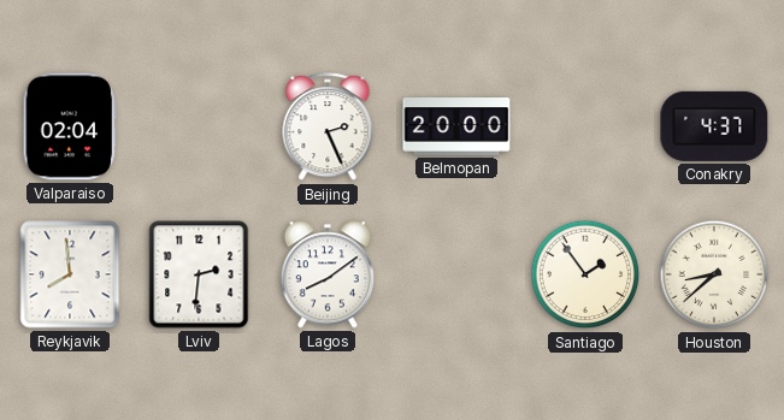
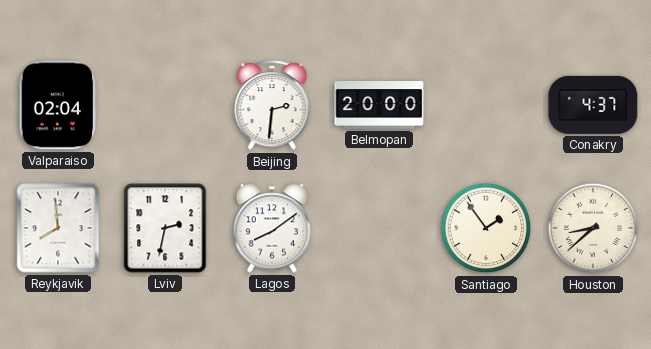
Beijing: 2:26 -> 2:31 (272, 106)
Lviv: 2:31 -> 2:32 (165, 228)
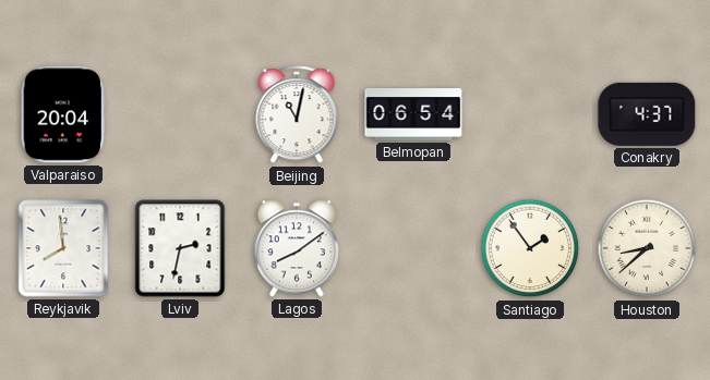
Valparaiso: 02:04 -> 20:04 (63, 114)
Beijing: 2:31 -> 11:02 (297, 115)
Belmopan: 20:00 -> 06:54 (413, 114)
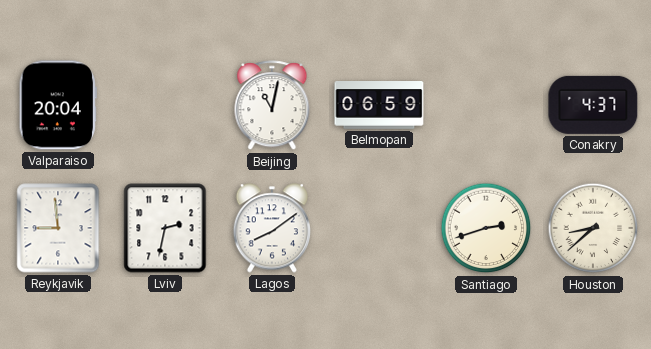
Belmopan: 06:54 -> 06:59 (379, 105)
Reykjavik: 7:59 -> 8:59 (58, 228)
Santiago: 1:54 -> 2:42 (486, 228)
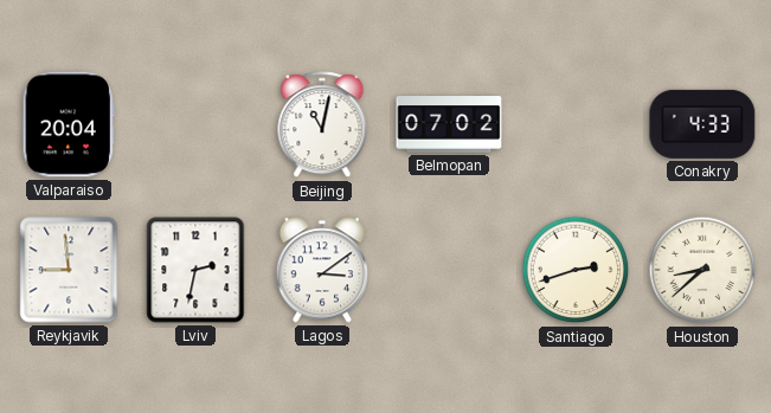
Belmopan: 06:59 -> 07:02 (449, 124)
Conakry: 4:37 -> 4:33 (702, 124)
Lagos: 8:09 -> 3:09 (321, 270)
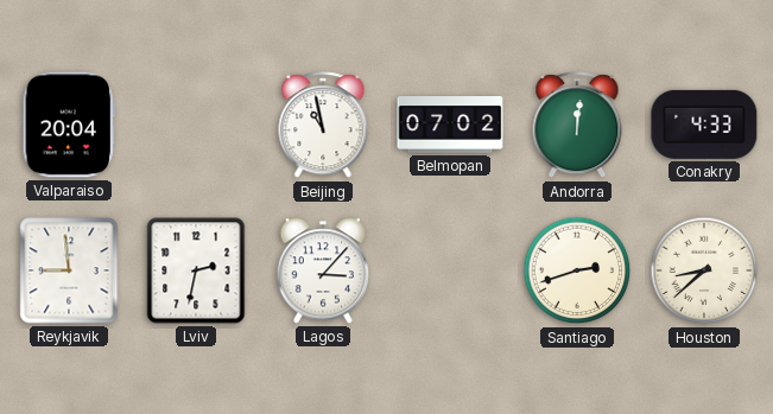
Beijing: 11:02 -> 10:58 (323, 126)
Andorra: none -> 12:01 (577, 126)
Lagos: 3:09 -> 3:07 (322, 270)
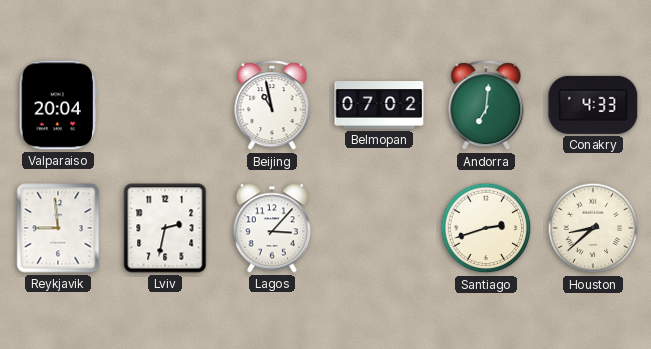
Andorra: 12:01 -> 7:01 (486, 106)
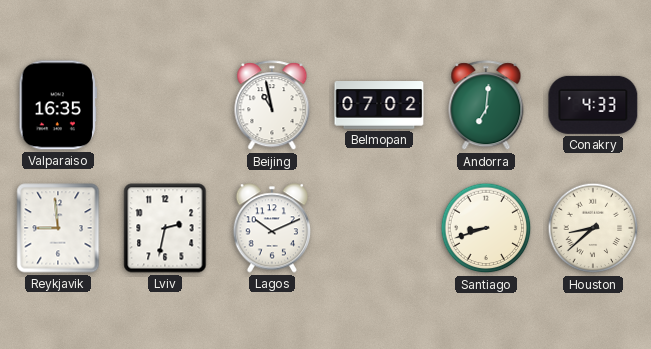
Valparaiso: 20:04 -> 16:35 (58, 105)
Lagos: 3:07 -> 10:11 (271, 228)
Santiago: 2:42 -> 8:42 (486, 228)
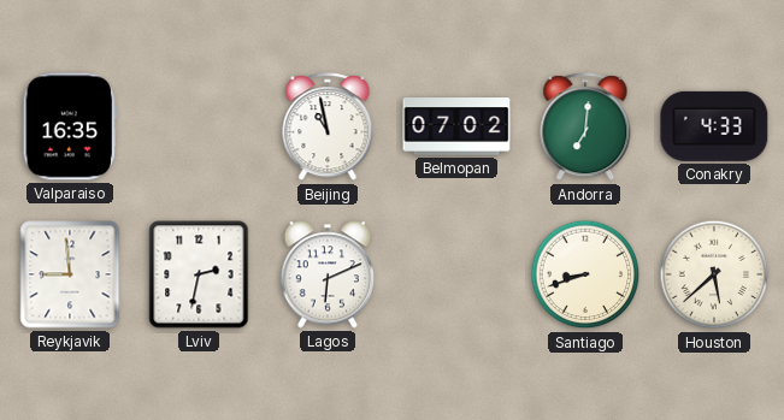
Lagos: 10:11 -> 6:11 (326, 274)
Houston: 8:38 -> 5:38 (714, 274)
